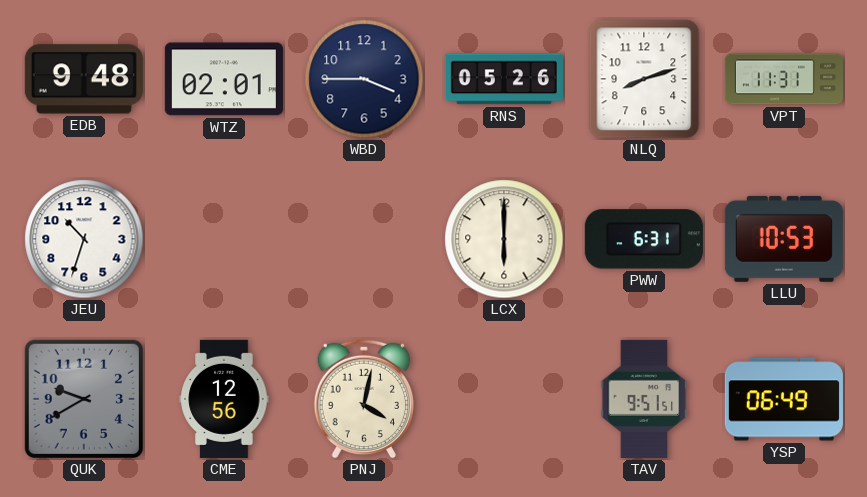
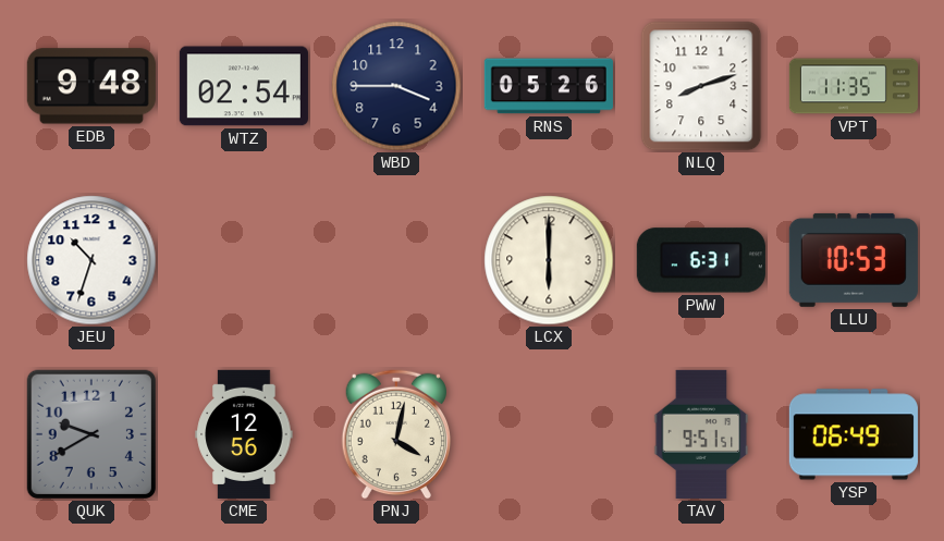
WTZ: 02:01 -> 02:54 (244, 86)
VPT: 11:31 -> 11:35 (854, 86)
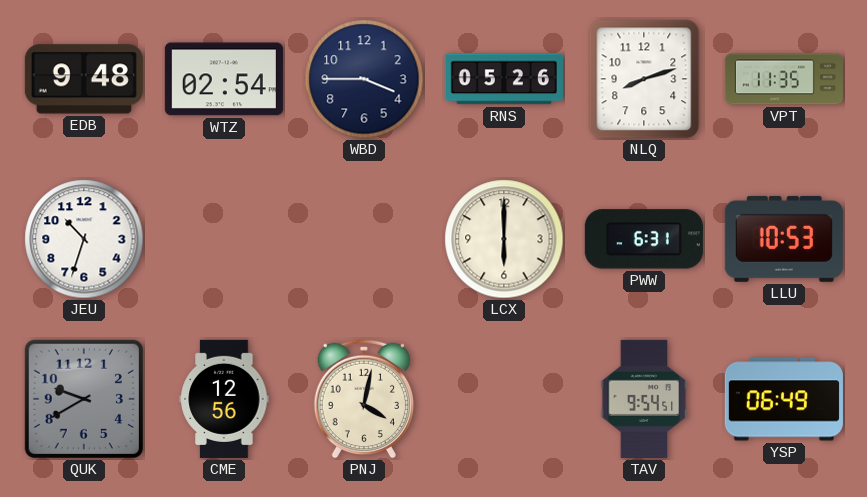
TAV: 9:51 -> 9:54 (644, 399)
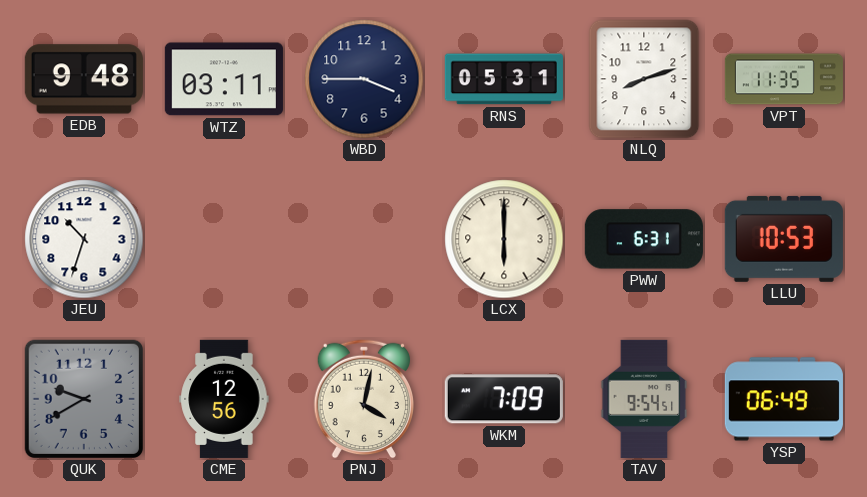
WTZ: 02:54 -> 03:11 (224, 79)
RNS: 05:26 -> 05:31 (504, 79)
WKM: none -> 7:09 (504, 399)
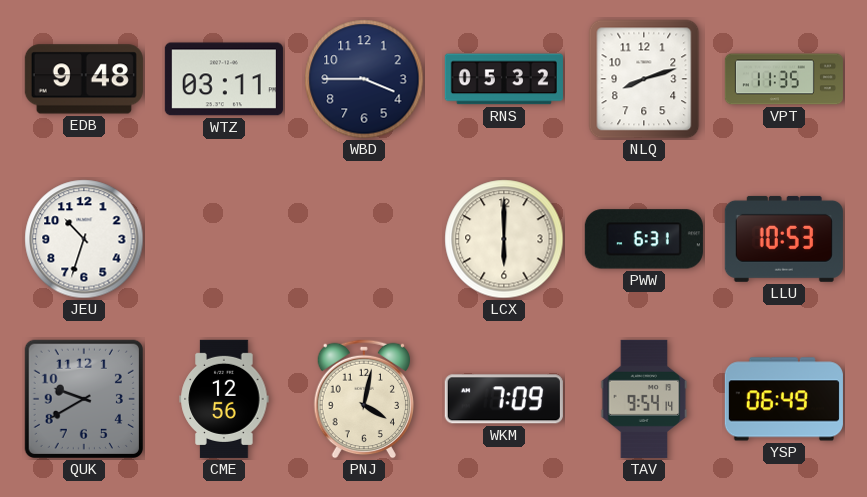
RNS: 05:31 -> 05:32 (504, 79)
TAV: 9:54:51 -> 9:54:14 (644, 399)
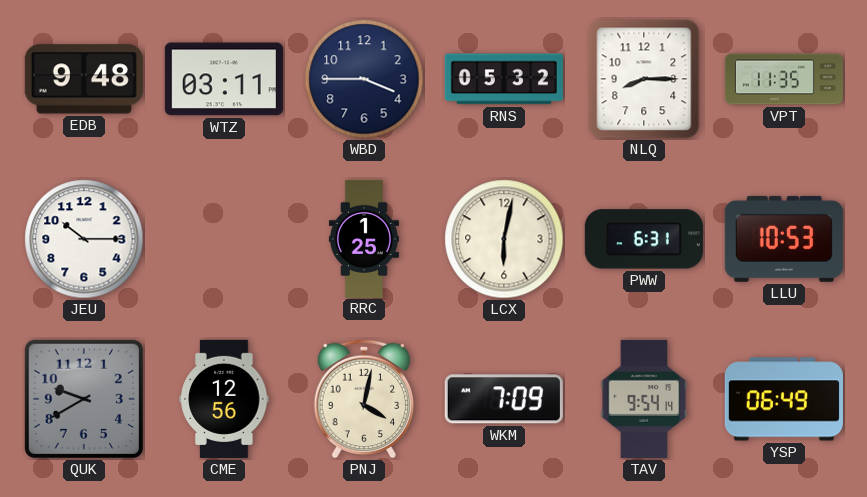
NLQ: 8:12 -> 8:15 (644, 79)
JEU: 10:33 -> 10:15 (84, 239)
RRC: none -> 1:25 (364, 238)
LCX: 6:00 -> 6:02 (504, 239)
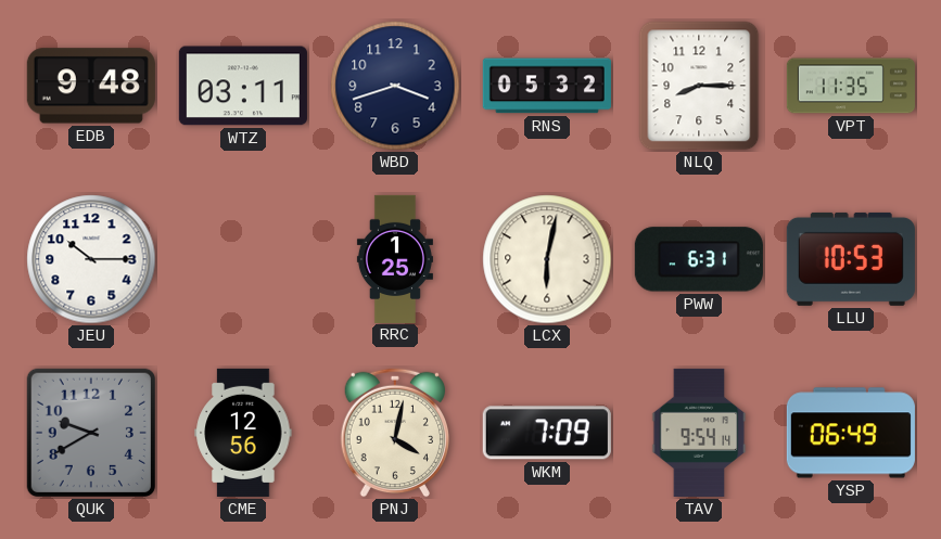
WBD: 3:45 -> 3:42 (395, 86)
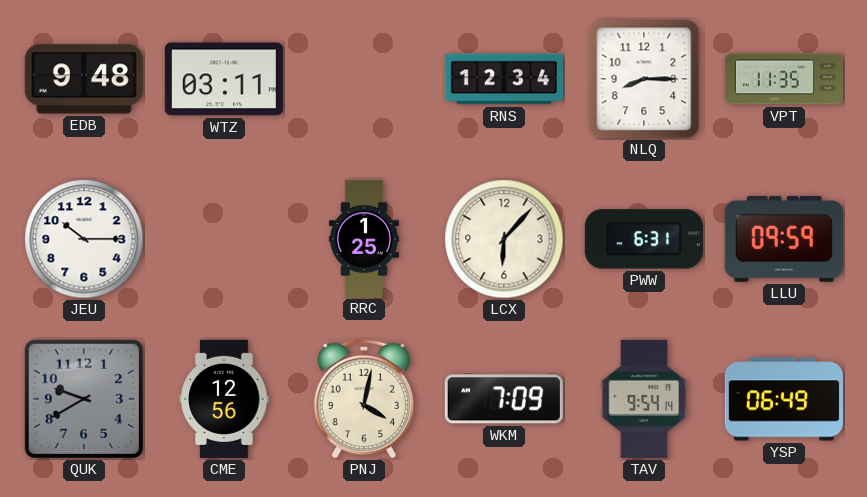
WBD: 3:42 -> none (395, 86)
RNS: 05:32 -> 12:34 (504, 79)
LCX: 6:02 -> 6:07 (504, 239)
LLU: 10:53 -> 09:59 (784, 239)
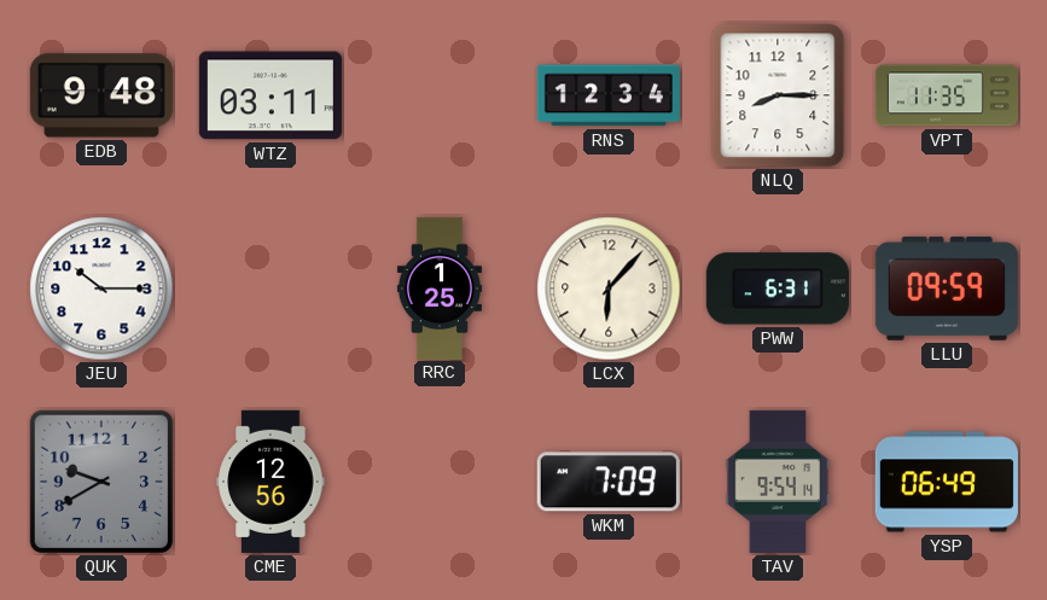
PNJ: 4:02 -> none (363, 399)
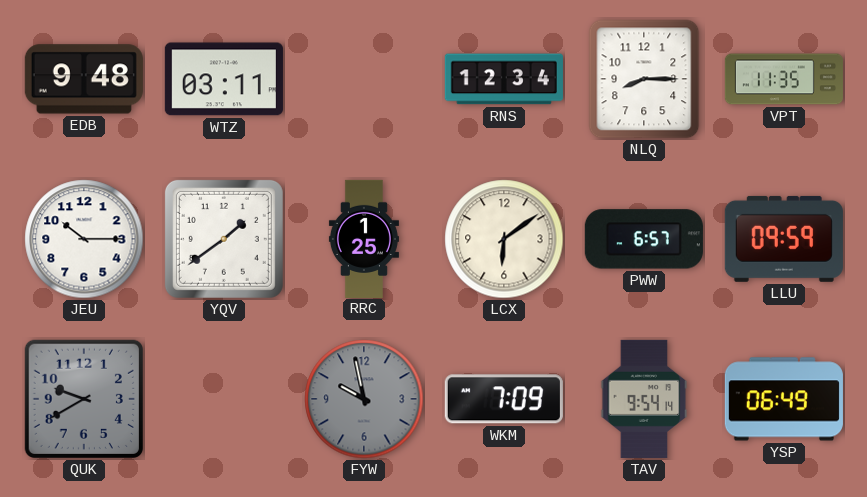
YQV: none -> 1:39 (224, 239)
LCX: 6:07 -> 6:09 (504, 239)
PWW: 6:31 -> 6:57 (644, 239)
CME: 12:56 -> none (271, 482)
FYW: none -> 9:58 (364, 399)
